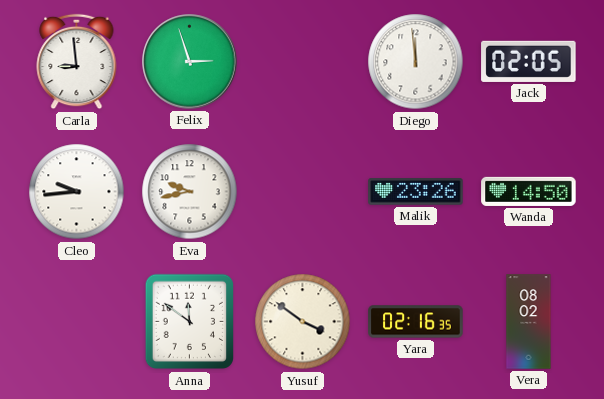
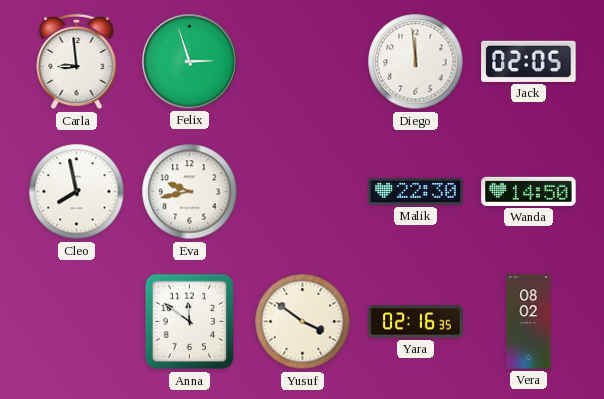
Cleo: 9:44 -> 7:58 (77, 192)
Malik: 23:26 -> 22:30 (416, 192)
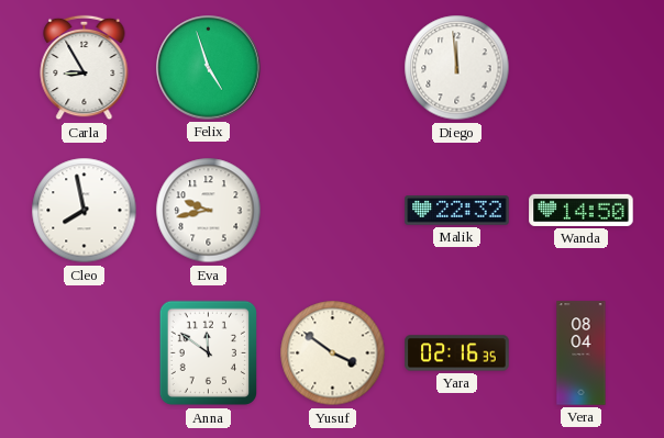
Carla: 8:59 -> 8:55 (85, 68)
Felix: 2:57 -> 4:57 (209, 68)
Jack: 02:05 -> none (529, 61)
Malik: 22:30 -> 22:32 (457, 211)
Vera: 08:02 -> 08:04 (582, 353)
